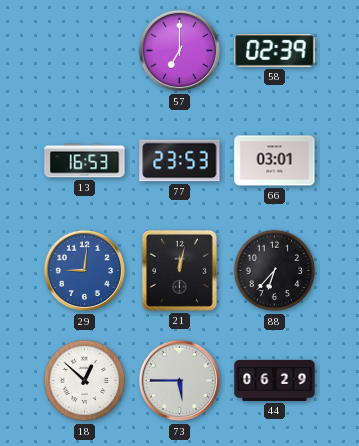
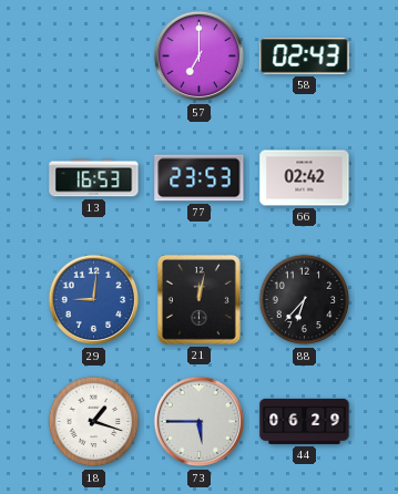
58: 02:39 -> 02:43 (305, 56)
66: 03:01 -> 02:42 (305, 178)
18: 12:52 -> 1:18 (94, 422)
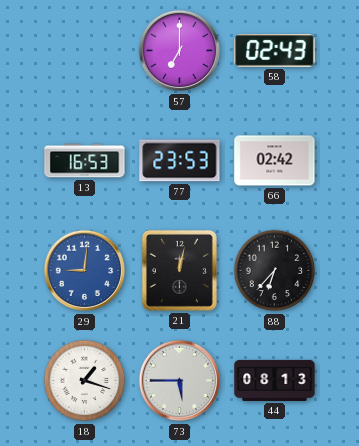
44: 06:29 -> 08:13 (275, 380)
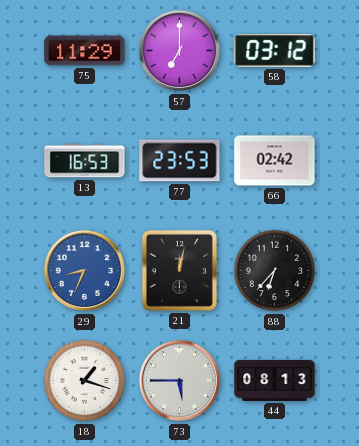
75: none -> 11:29 (85, 51)
58: 02:43 -> 03:12 (275, 51)
29: 9:01 -> 8:34 (85, 271)
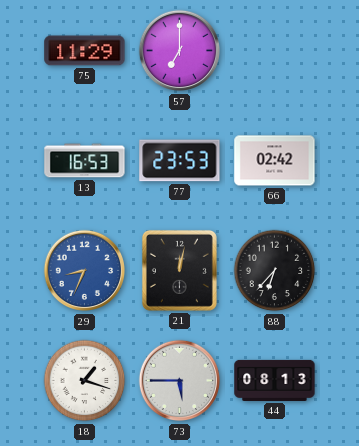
58: 03:12 -> none (275, 51)
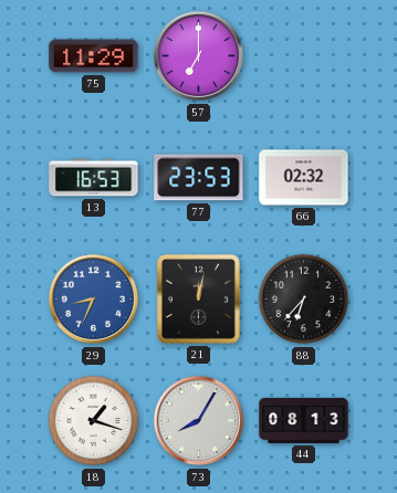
66: 02:42 -> 02:32 (304, 178)
73: 5:45 -> 8:05 (199, 421)
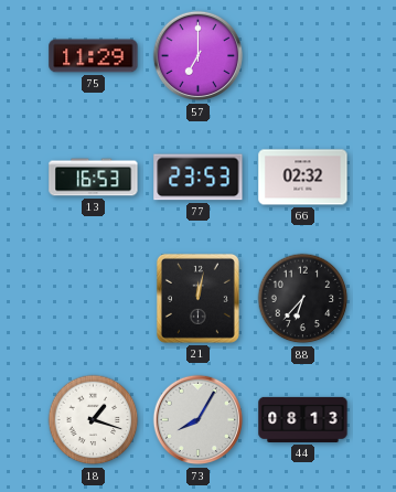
29: 8:34 -> none (94, 300)
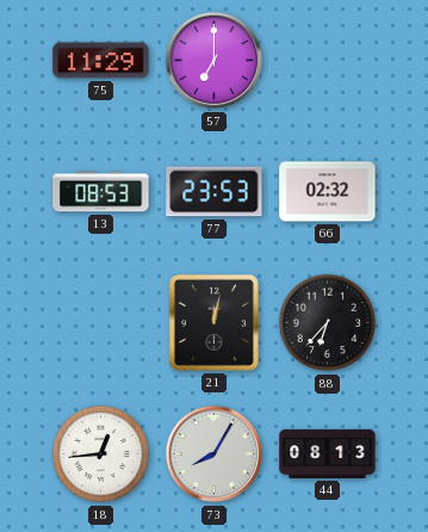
13: 16:53 -> 08:53 (101, 192)
18: 1:18 -> 12:44 (101, 454)
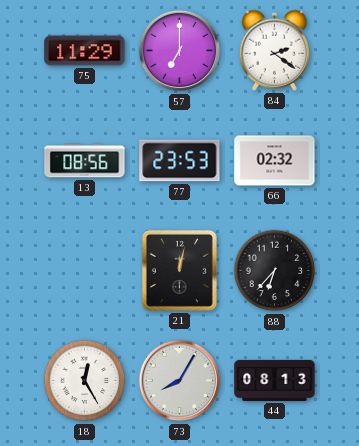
84: none -> 2:21 (274, 50)
13: 08:53 -> 08:56 (85, 161)
18: 12:44 -> 12:25 (85, 381)
